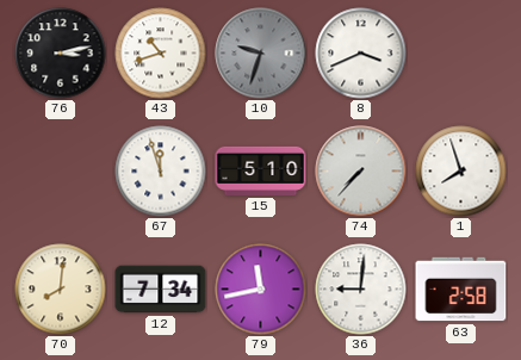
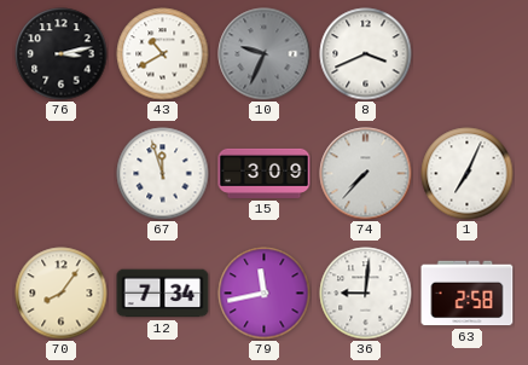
43: 10:42 -> 10:40 (163, 54)
10: 9:33 -> 9:34 (265, 54)
15: 5:10 -> 3:09 (265, 173)
1: 7:57 -> 7:04 (468, 174)
70: 8:01 -> 8:06 (62, 294)
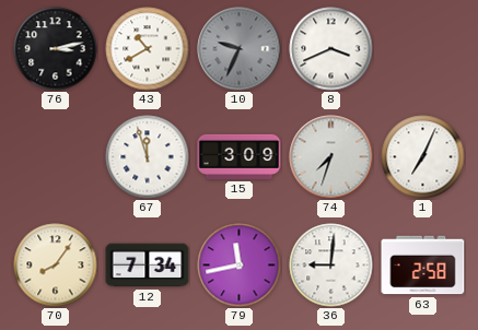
74: 7:37 -> 7:33 (331, 157)
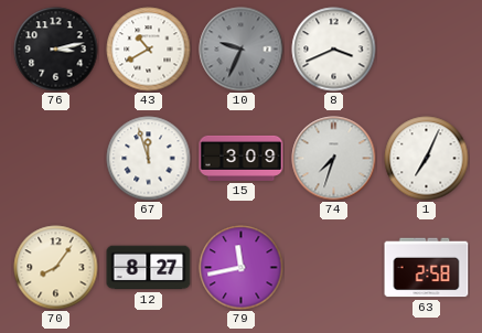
12: 7:34 -> 8:27 (149, 268)
36: 9:01 -> none (331, 266)
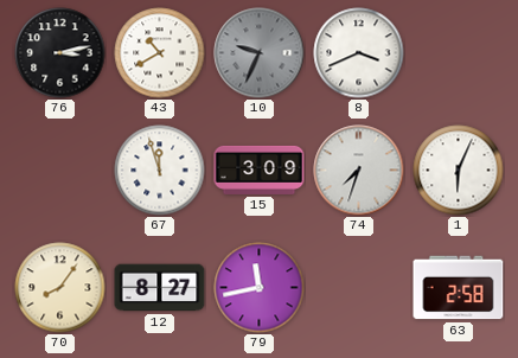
1: 7:04 -> 6:04 (459, 171)
